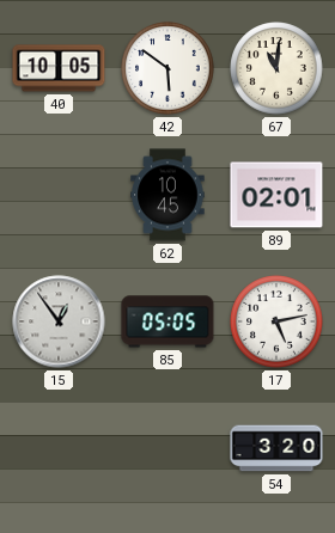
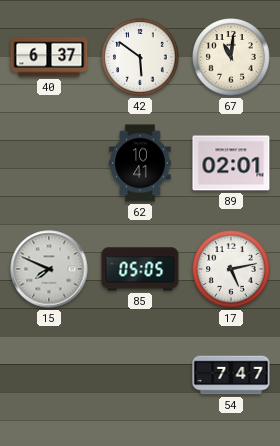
40: 10:05 -> 6:37 (49, 57)
62: 10:45 -> 10:41 (140, 163)
15: 12:54 -> 7:49 (49, 269)
54: 3:20 -> 7:47 (231, 375)
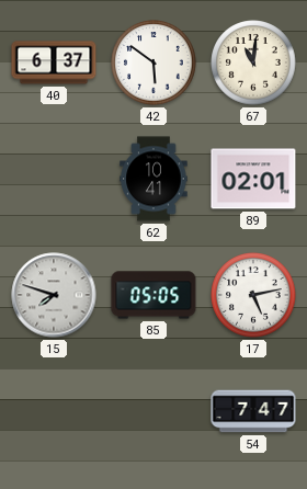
15: 7:49 -> 7:48 (54, 295)
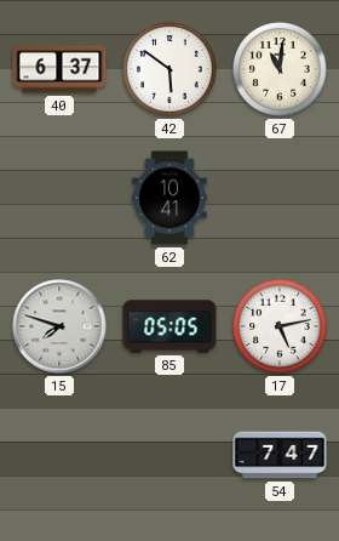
89: 02:01 -> none (253, 179)
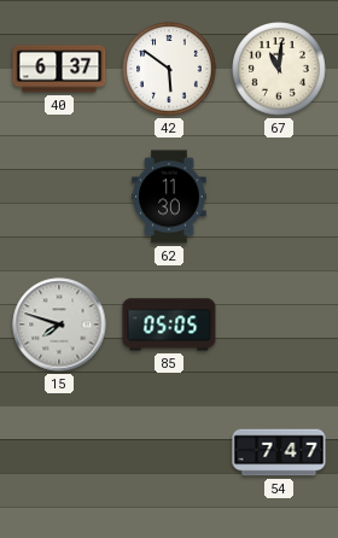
62: 10:41 -> 11:30 (169, 197)
17: 5:13 -> none (280, 326)
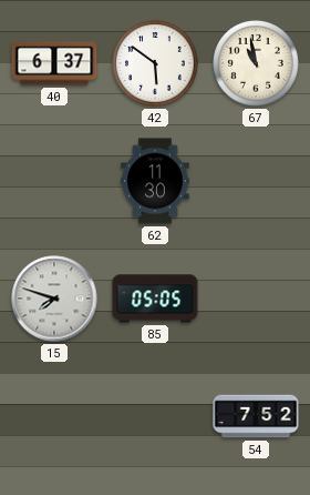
67: 11:01 -> 10:58 (256, 63)
54: 7:47 -> 7:52 (256, 416)
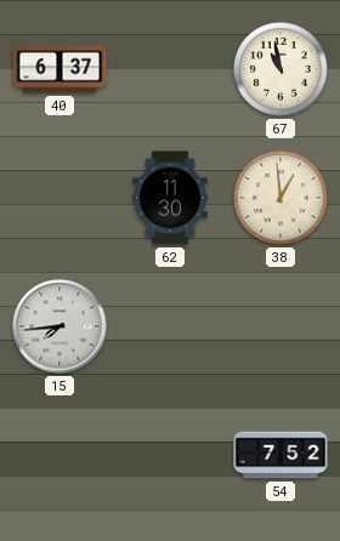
42: 5:51 -> none (155, 63)
38: none -> 12:59 (280, 198)
15: 7:48 -> 7:44 (59, 326)
85: 05:05 -> none (155, 299)
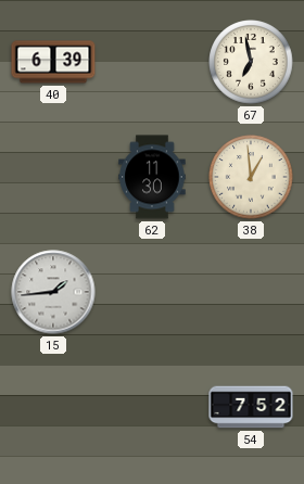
40: 6:37 -> 6:39 (53, 62)
67: 10:58 -> 6:58 (251, 62)
15: 7:44 -> 1:44 (53, 292)
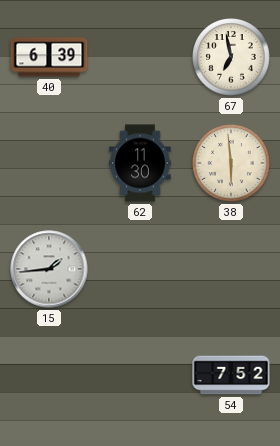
38: 12:59 -> 5:59 (231, 163)
